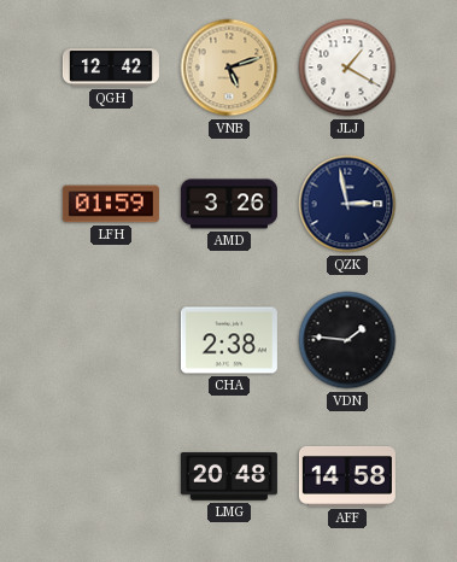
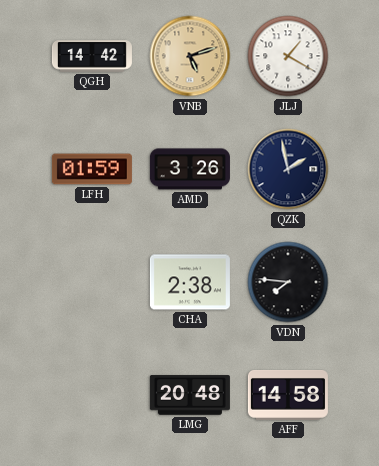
QGH: 12:42 -> 14:42 (92, 56)
QZK: 2:58 -> 1:58 (288, 169)
VDN: 1:46 -> 7:46 (288, 282)
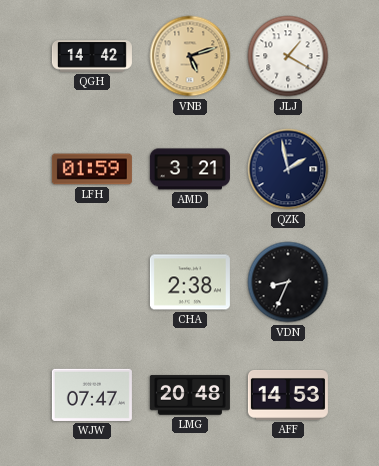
AMD: 3:26 -> 3:21 (190, 169)
VDN: 7:46 -> 8:34 (288, 282)
WJW: none -> 07:47 (92, 395)
AFF: 14:58 -> 14:53 (288, 396)
